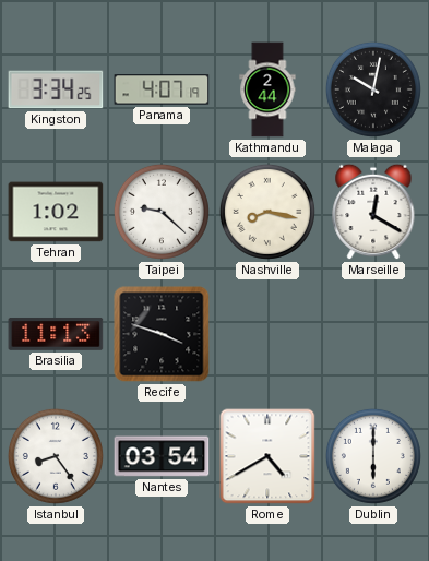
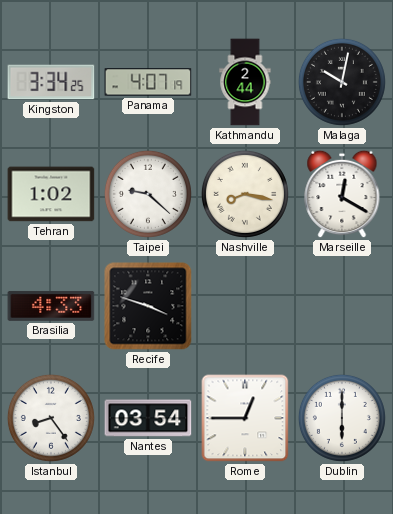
Brasilia: 11:13 -> 4:33 (51, 306)
Rome: 4:40 -> 12:45 (245, 418)
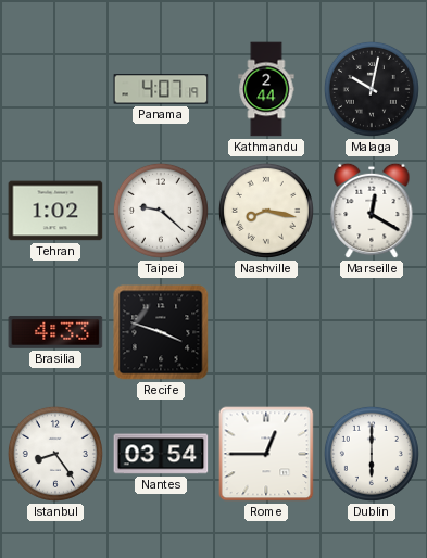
Kingston: 3:34 -> none (51, 82)
